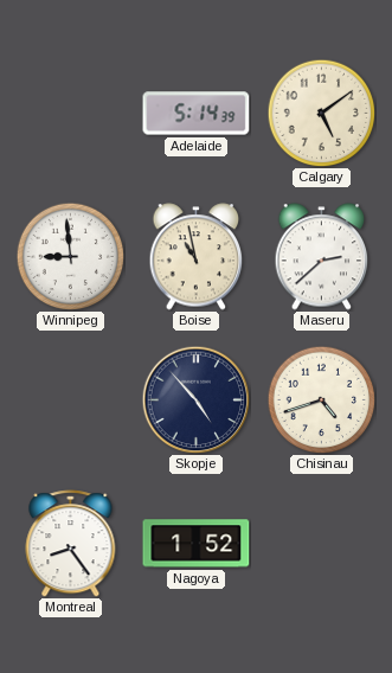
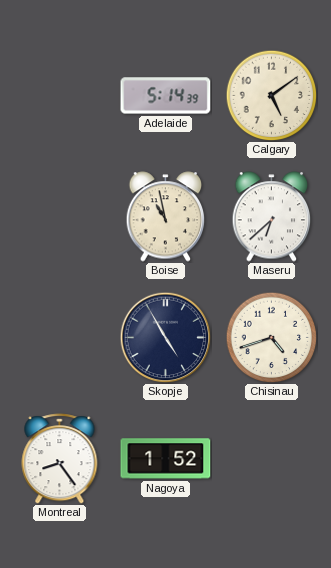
Winnipeg: 8:59 -> none (70, 256)
Maseru: 2:38 -> 6:38 (272, 217)
Skopje: 4:53 -> 4:55 (165, 337)
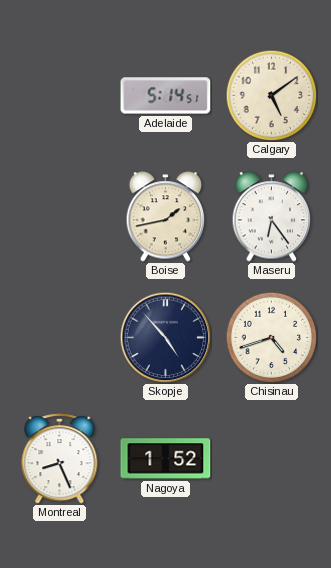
Adelaide: 5:14:39 -> 5:14:51 (166, 96)
Boise: 10:58 -> 1:43 (166, 217)
Maseru: 6:38 -> 6:24 (272, 217)
Skopje: 4:55 -> 4:53 (165, 337)
Montreal: 8:24 -> 8:26 (60, 459)
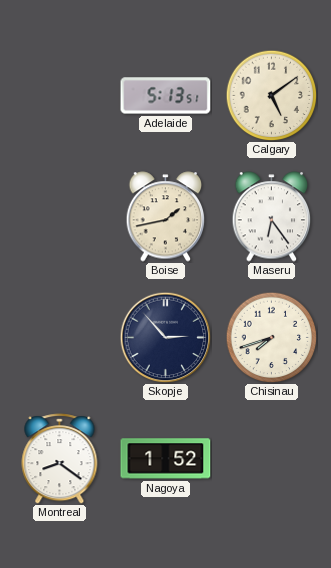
Adelaide: 5:14 -> 5:13 (166, 96)
Skopje: 4:53 -> 2:53 (165, 337)
Chisinau: 4:42 -> 7:42 (271, 337)
Montreal: 8:26 -> 8:21 (60, 459)
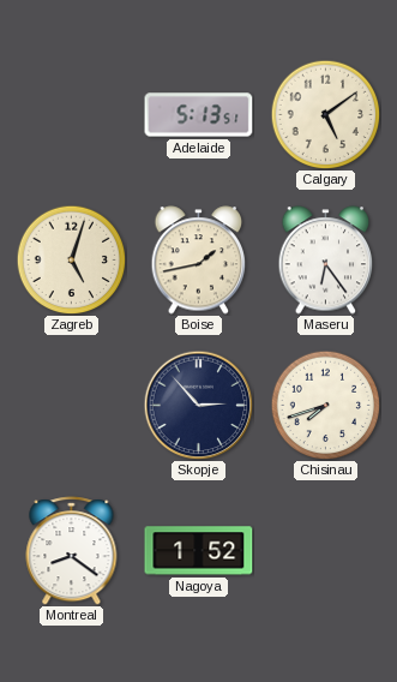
Zagreb: none -> 5:03 (71, 259)
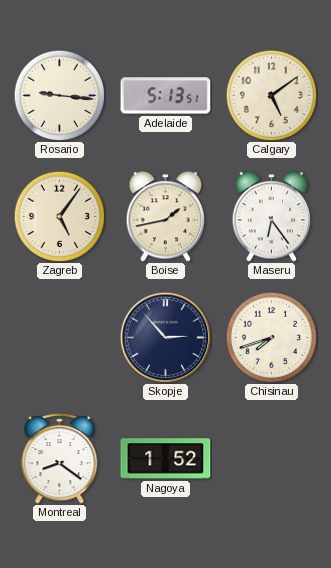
Rosario: none -> 9:16 (59, 95)
Zagreb: 5:03 -> 5:06 (59, 216)
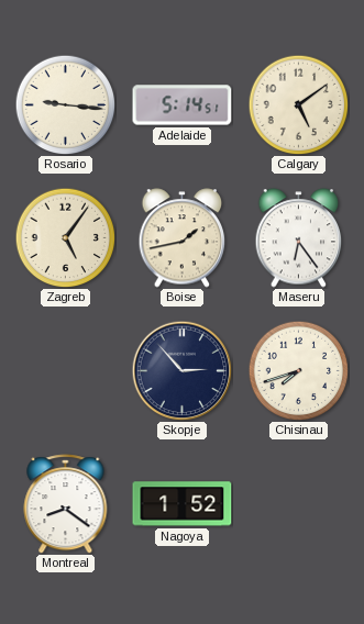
Adelaide: 5:13 -> 5:14 (183, 105)
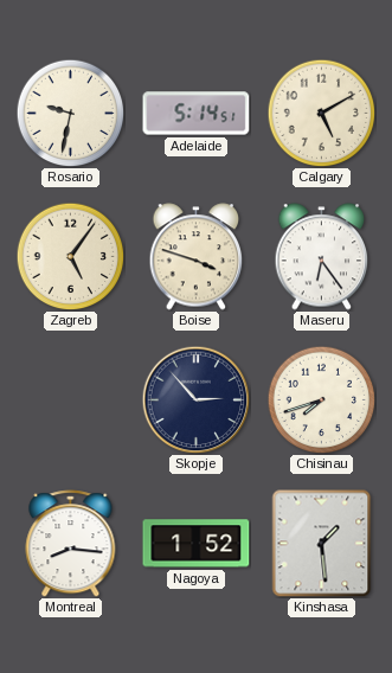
Rosario: 9:16 -> 9:32 (70, 113)
Calgary: 5:09 -> 5:10 (321, 113)
Boise: 1:43 -> 3:48 (197, 257)
Montreal: 8:21 -> 8:16 (71, 544)
Kinshasa: none -> 1:29 (322, 544)
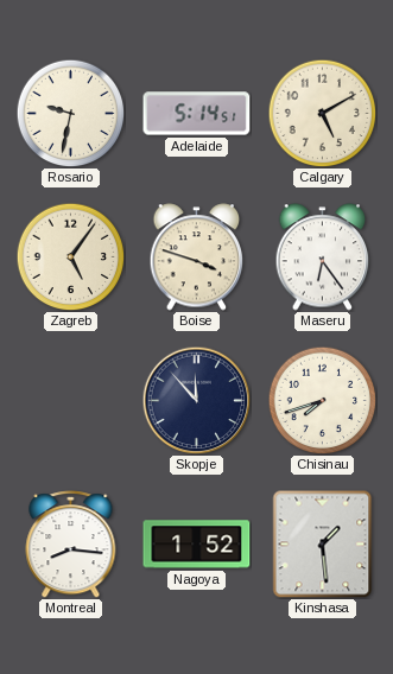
Skopje: 2:53 -> 11:53 (196, 400)
